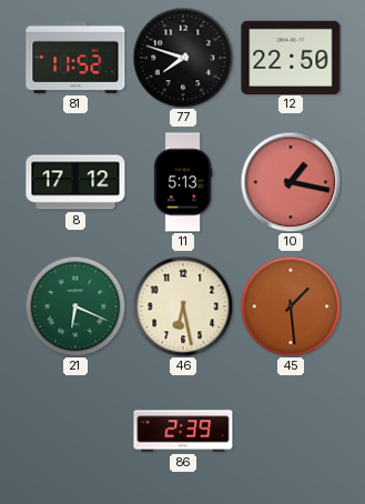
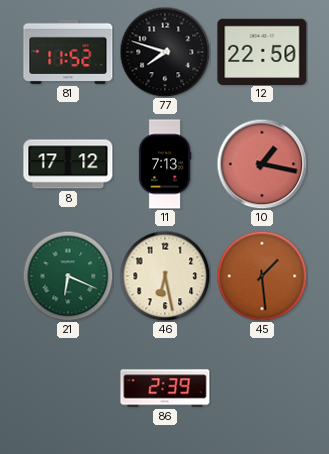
11: 5:13 -> 7:13 (165, 164)
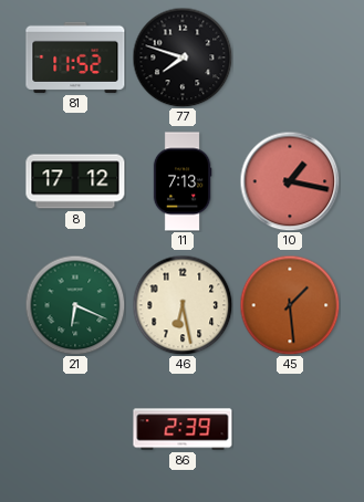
12: 22:50 -> none (262, 51)
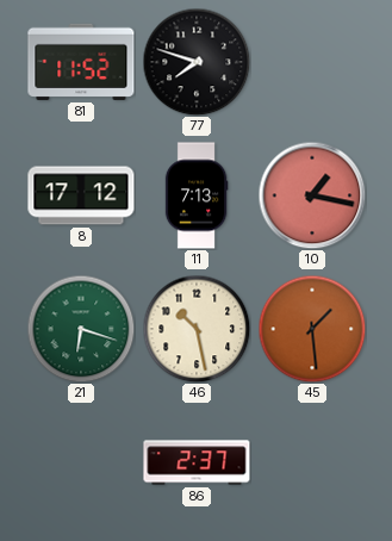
21: 6:19 -> 6:18 (81, 329)
46: 6:28 -> 10:28 (197, 329)
86: 2:39 -> 2:37 (197, 462)
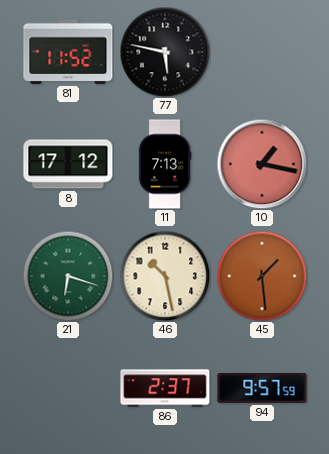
77: 7:48 -> 5:47 (165, 52)
94: none -> 9:57 (262, 388)
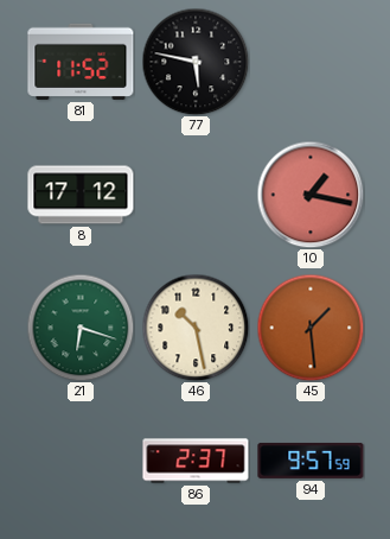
11: 7:13 -> none (165, 164)
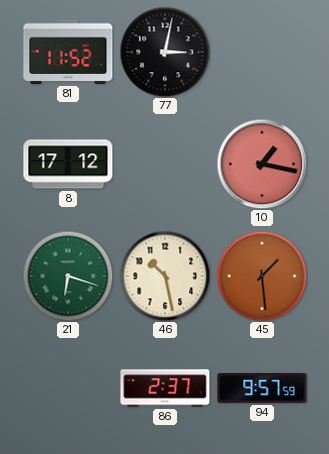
77: 5:47 -> 3:02 (165, 52)
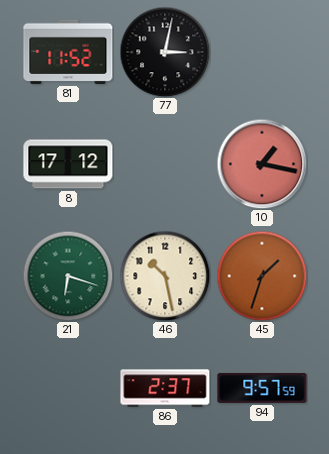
45: 1:29 -> 1:33 (262, 276)
